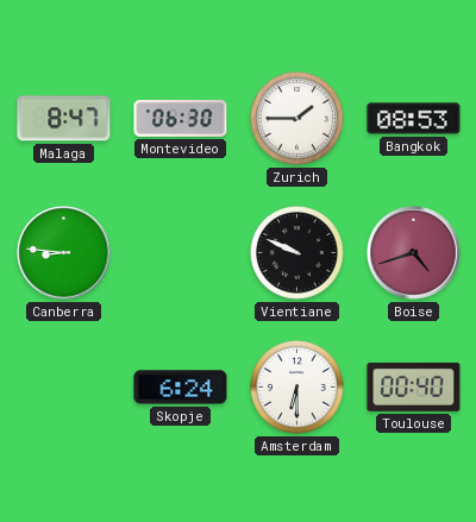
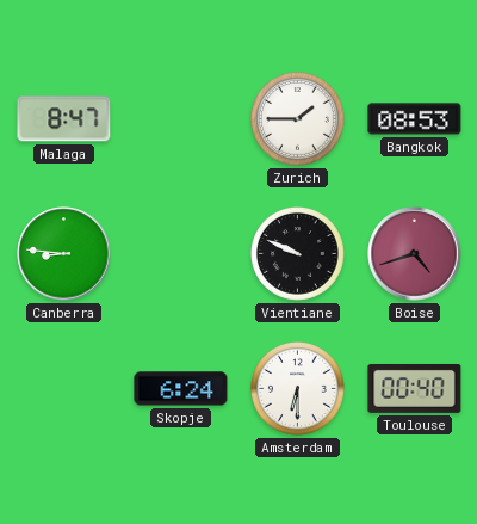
Montevideo: 06:30 -> none (181, 119)
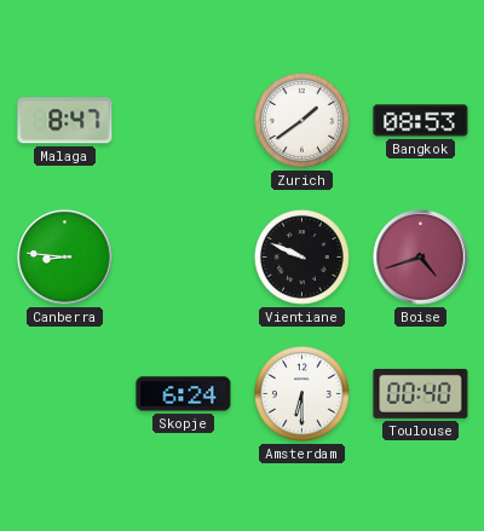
Zurich: 1:45 -> 1:39 (302, 121)
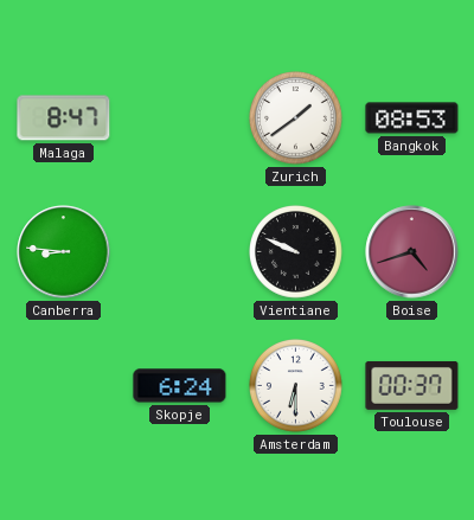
Toulouse: 00:40 -> 00:37 (412, 385)
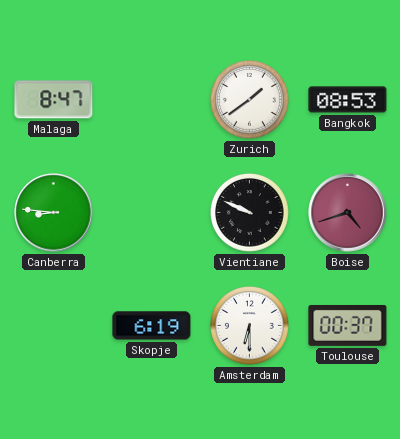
Skopje: 6:24 -> 6:19 (152, 326)
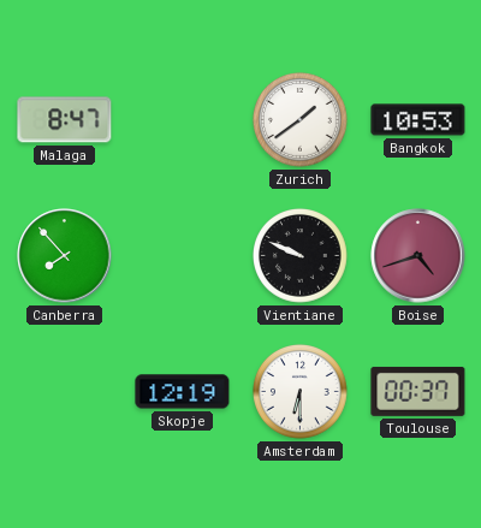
Bangkok: 08:53 -> 10:53 (418, 120)
Canberra: 8:46 -> 7:53 (65, 256)
Skopje: 6:19 -> 12:19 (183, 392)
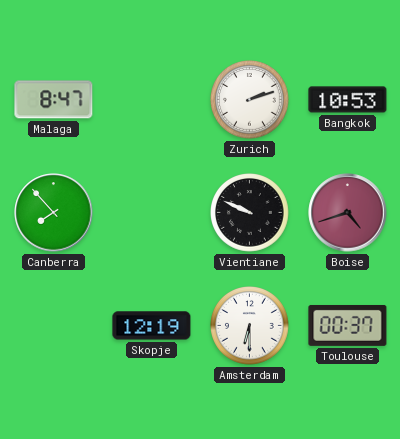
Zurich: 1:39 -> 2:12 (250, 100)
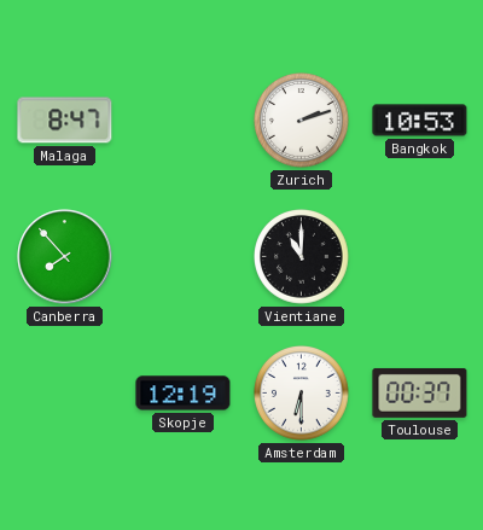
Vientiane: 9:49 -> 11:00 (302, 257)
Boise: 4:42 -> none (348, 213)
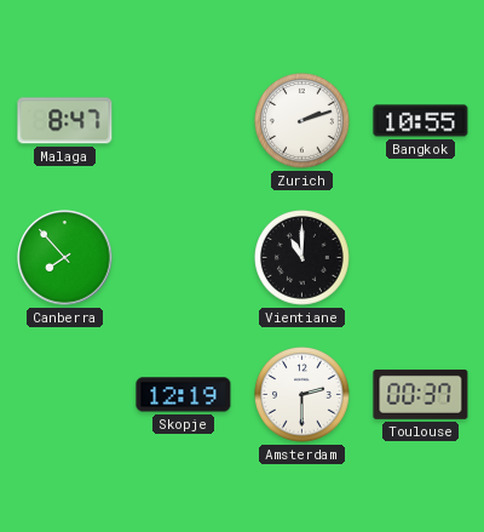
Bangkok: 10:53 -> 10:55 (421, 121)
Amsterdam: 6:30 -> 2:30 (302, 395)
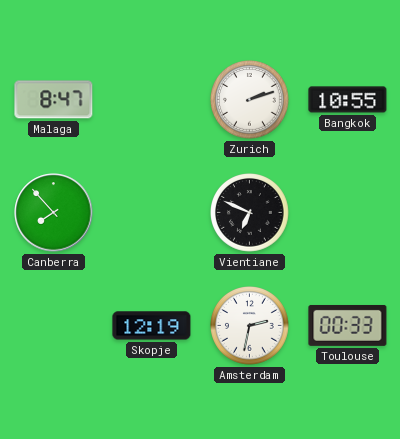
Vientiane: 11:00 -> 6:49 (250, 213)
Amsterdam: 2:30 -> 2:32 (250, 326)
Toulouse: 00:37 -> 00:33 (348, 325)
